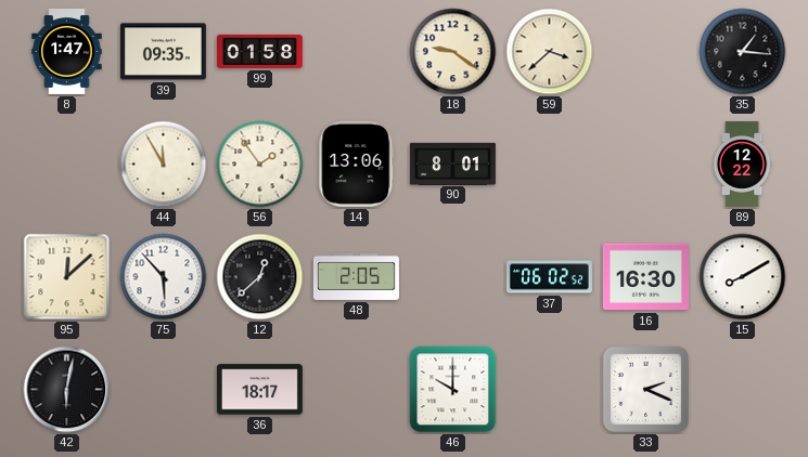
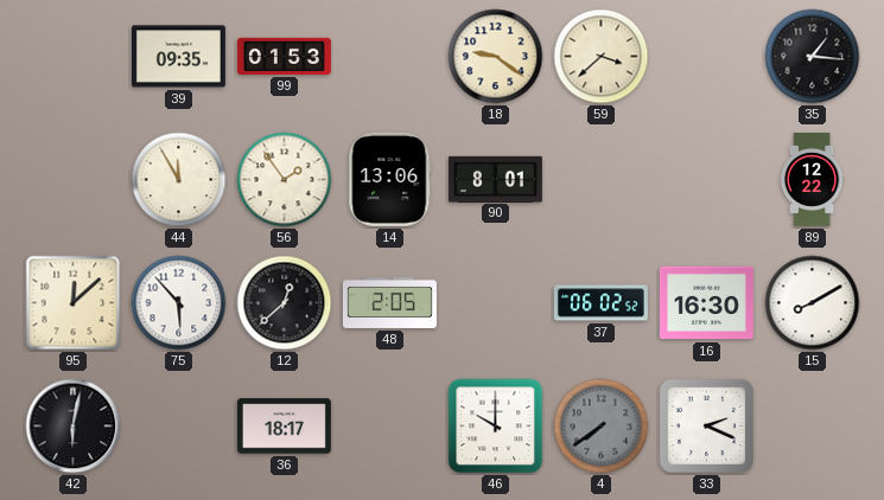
8: 1:47 -> none (67, 51)
99: 01:58 -> 01:53 (284, 56)
4: none -> 7:39 (602, 427)
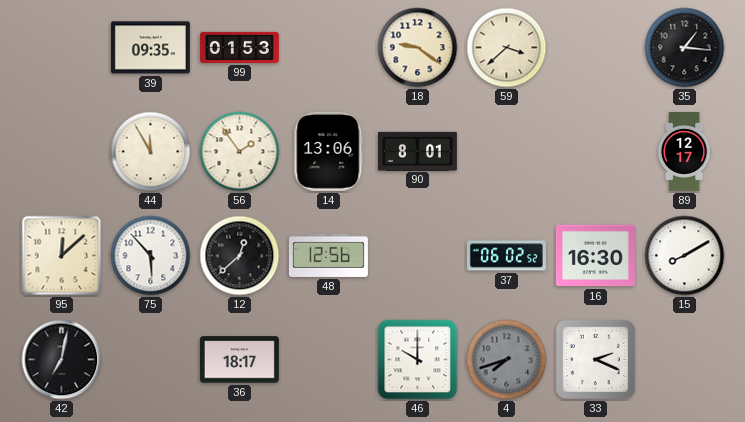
89: 12:22 -> 12:17 (684, 151)
48: 2:05 -> 12:56 (328, 255)
42: 6:02 -> 7:02 (62, 360)
4: 7:39 -> 7:42 (507, 360)
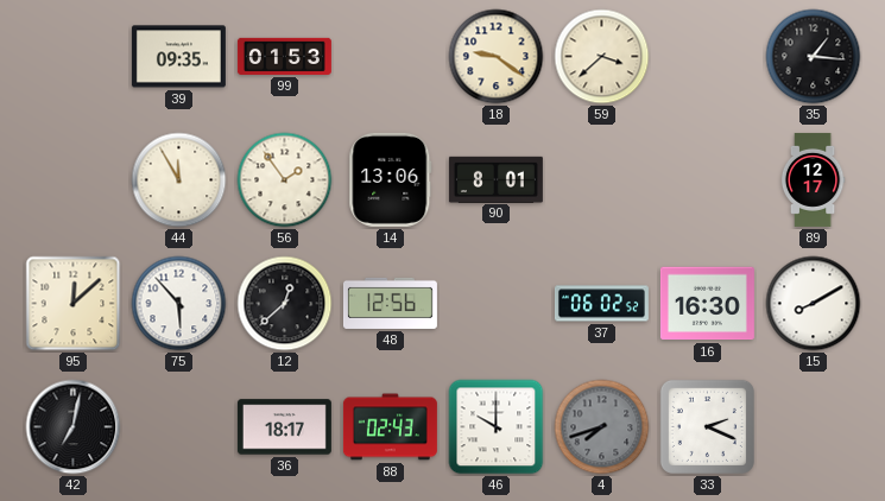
88: none -> 02:43 (390, 427)
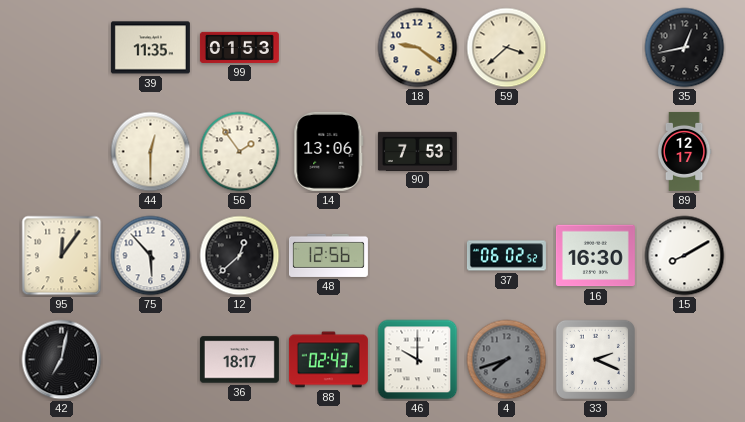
39: 09:35 -> 11:35 (150, 48)
35: 1:16 -> 12:43 (685, 48)
44: 11:55 -> 12:30 (151, 152)
90: 8:01 -> 7:53 (417, 151)
95: 12:08 -> 12:06 (62, 256)
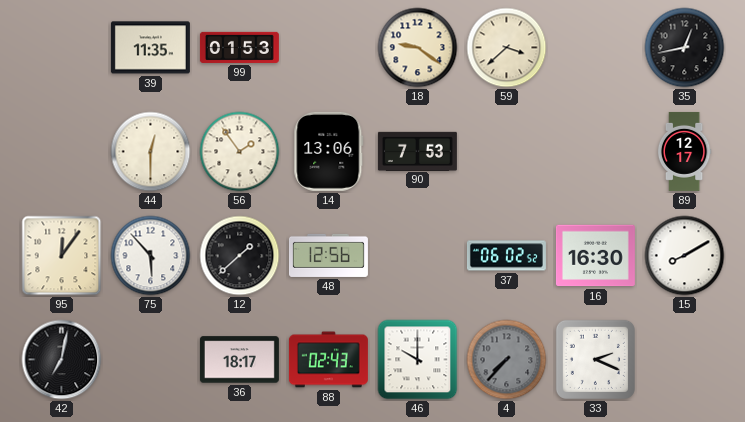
12: 12:38 -> 1:38 (240, 256)
4: 7:42 -> 7:37 (507, 360)
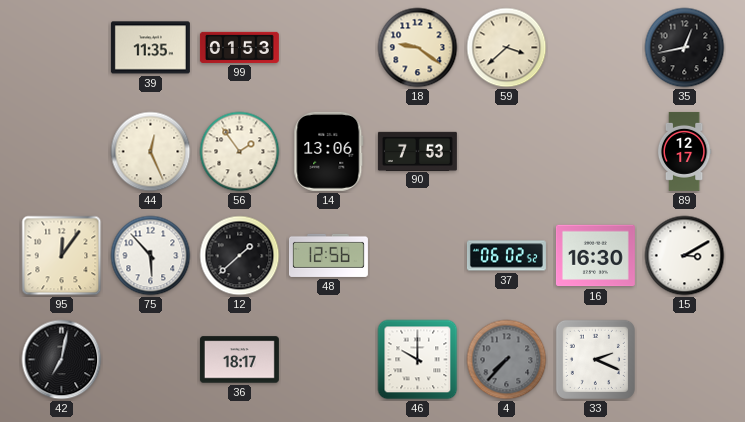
44: 12:30 -> 12:26 (151, 152)
15: 8:10 -> 3:10 (685, 256)
88: 02:43 -> none (328, 360)
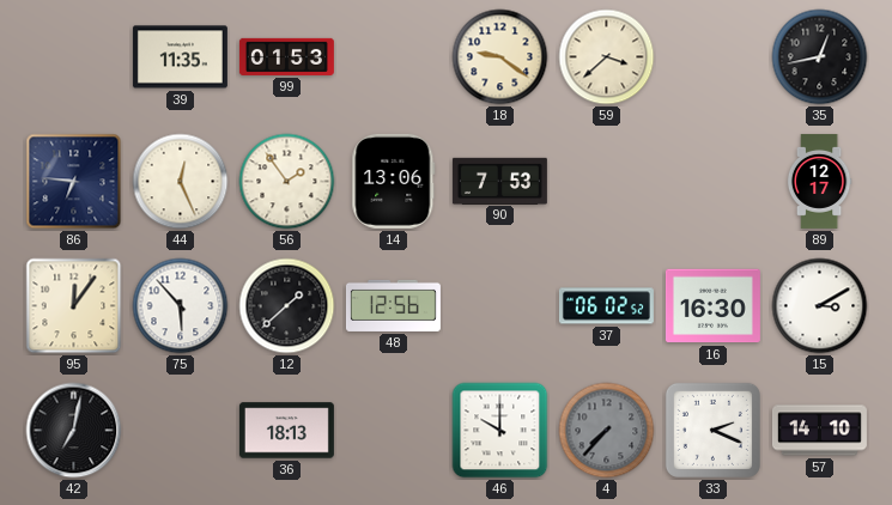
86: none -> 6:46 (74, 182)
36: 18:17 -> 18:13 (286, 431)
57: none -> 14:10 (819, 431)
